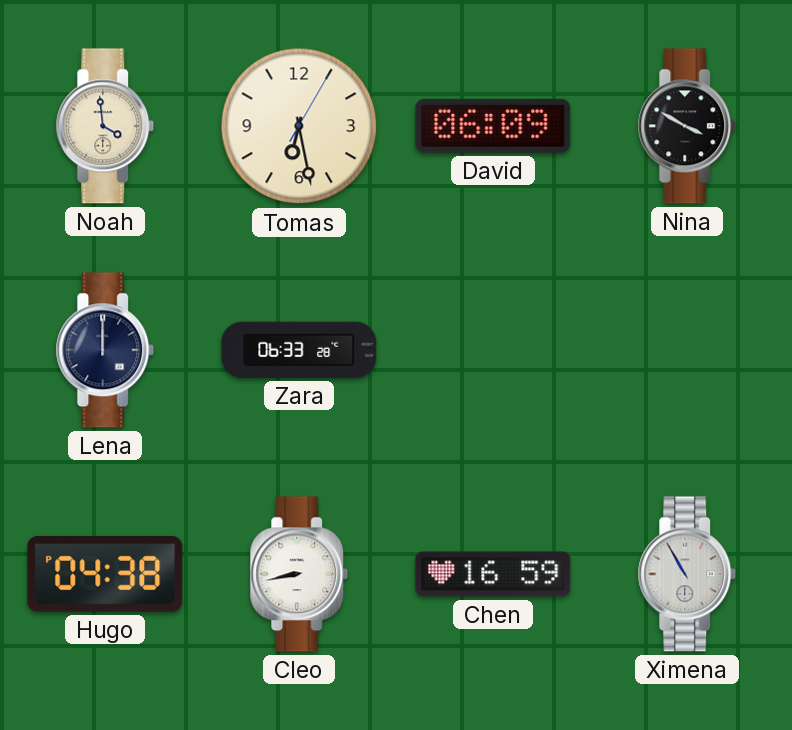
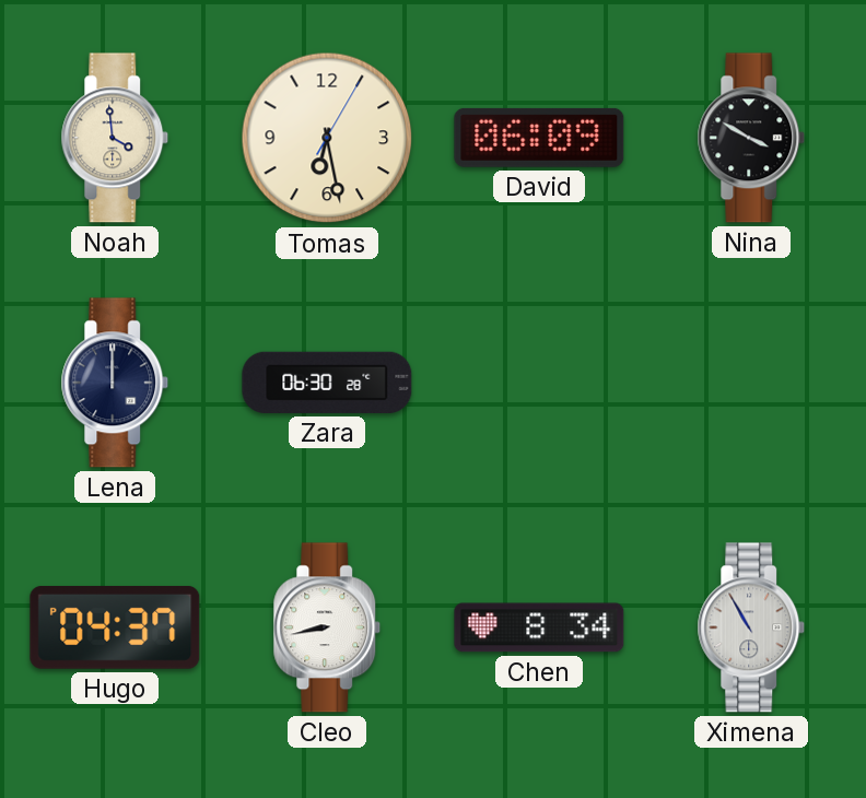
Zara: 06:33 -> 06:30 (327, 383)
Hugo: 04:38 -> 04:37 (115, 627)
Chen: 16:59 -> 8:34 (539, 627)
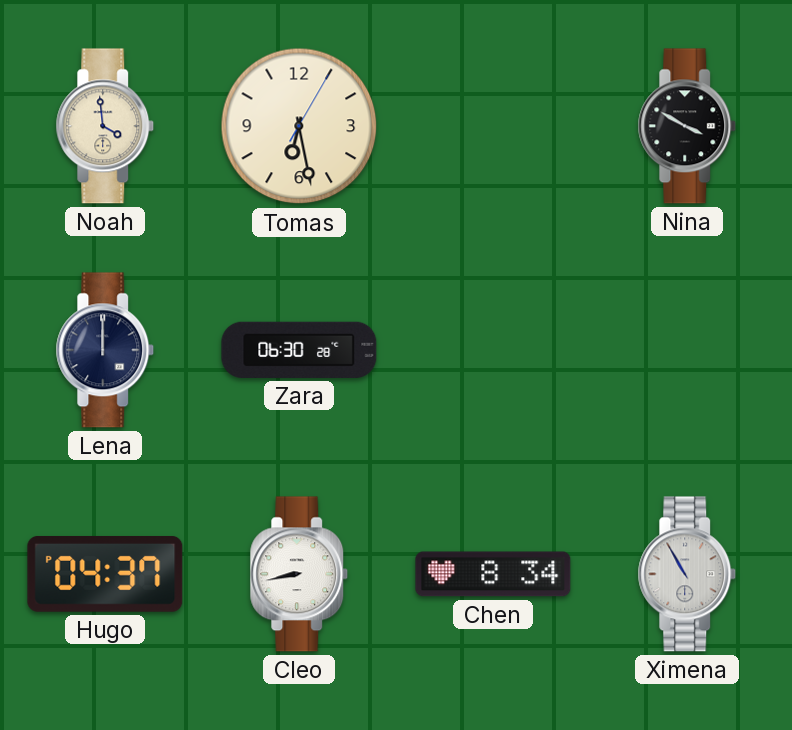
David: 06:09 -> none (539, 138)
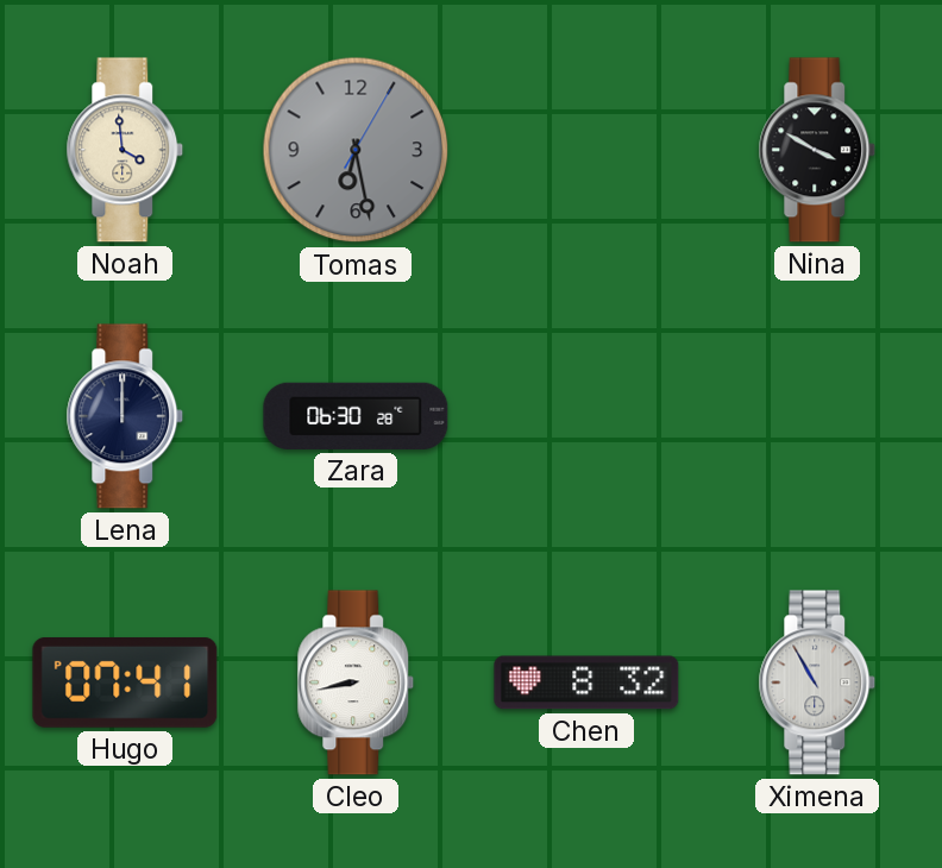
Tomas dial: cream -> grey (356, 150)
Hugo: 04:37 -> 07:41 (125, 683)
Chen: 8:34 -> 8:32 (586, 683)
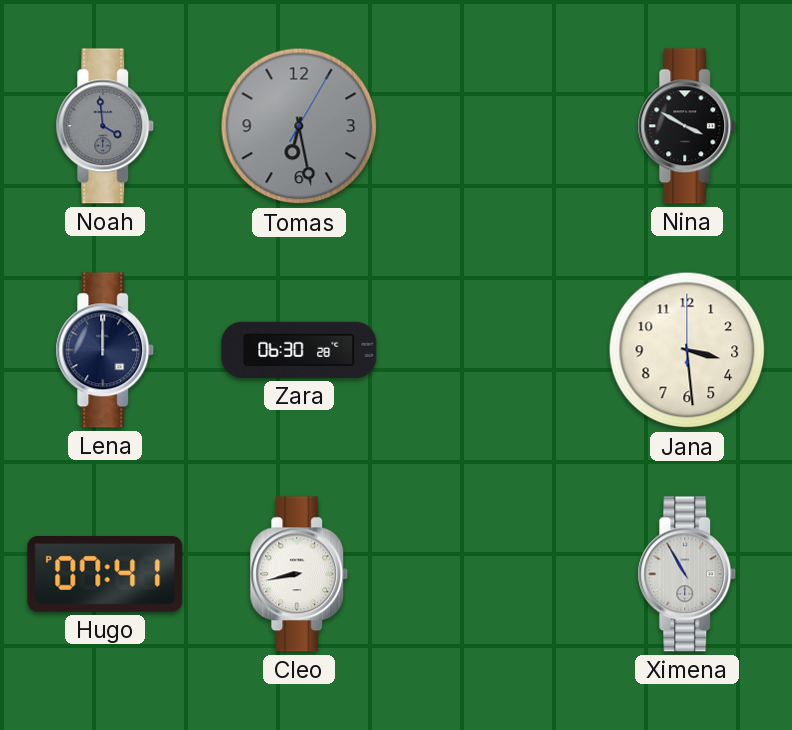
Noah dial: cream -> grey (105, 126)
Jana: none -> 3:29 (687, 350)
Chen: 8:32 -> none (586, 683)
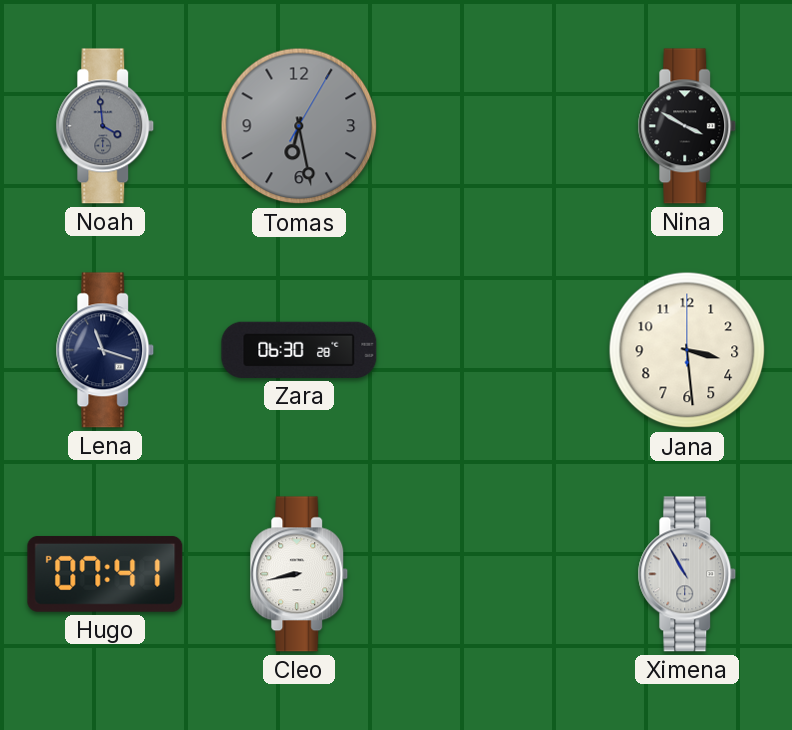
Lena: 12:00 -> 11:18 (105, 350)
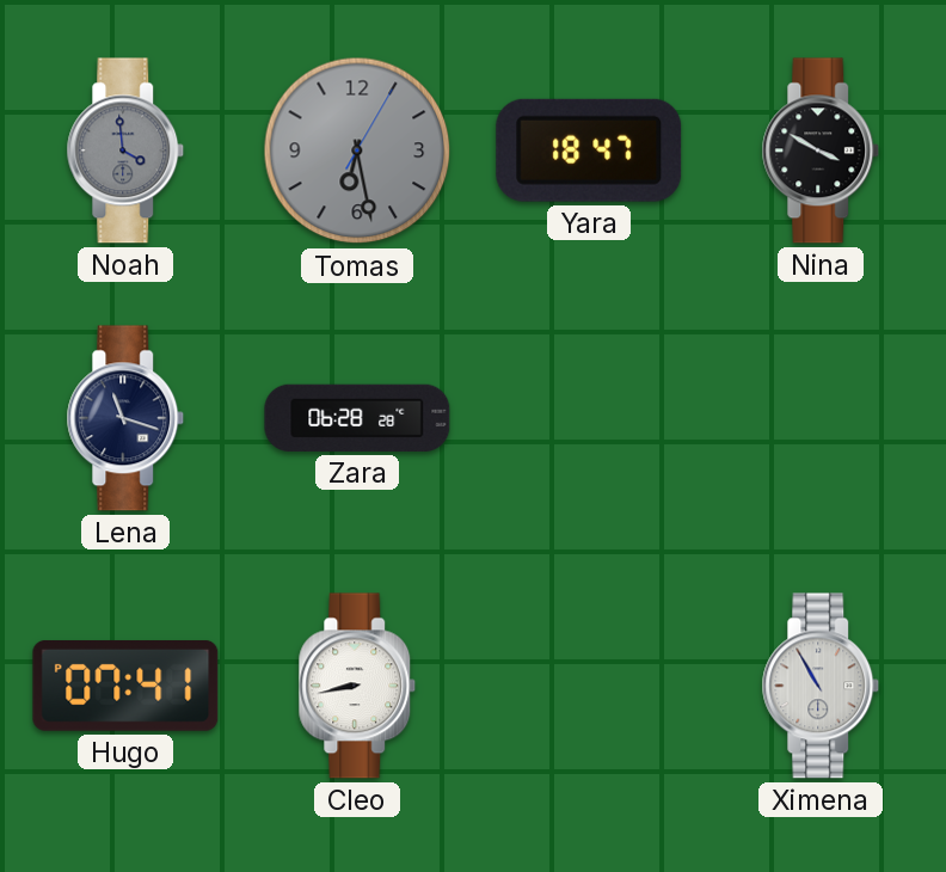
Yara: none -> 18:47 (589, 151)
Zara: 06:30 -> 06:28 (357, 418)
Jana: 3:29 -> none (687, 350)
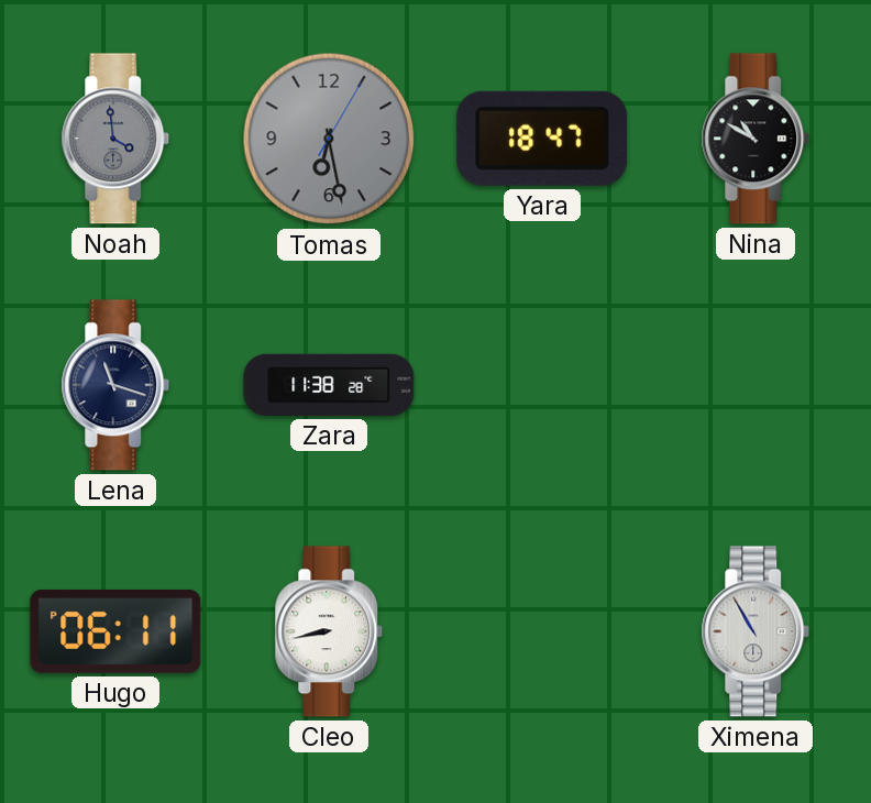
Nina: 3:50 -> 10:50 (756, 139)
Zara: 06:28 -> 11:38 (329, 385)
Hugo: 07:41 -> 06:11 (115, 631)
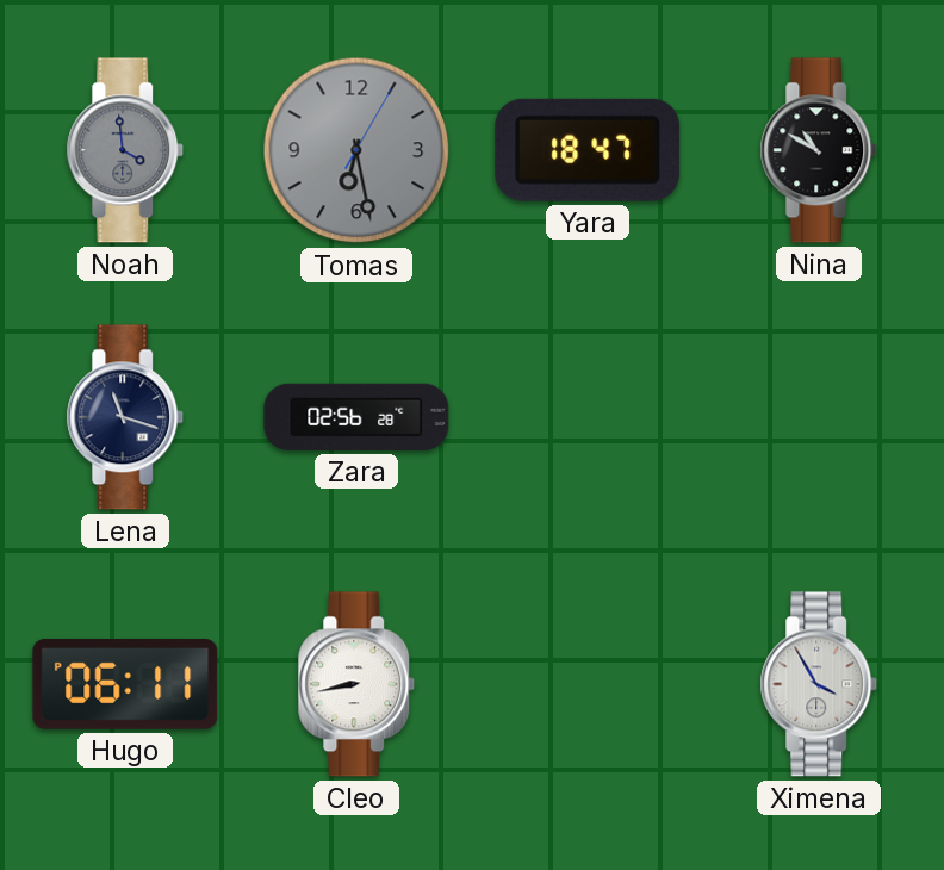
Zara: 11:38 -> 02:56 (356, 417)
Ximena: 10:55 -> 3:55 (819, 684)
